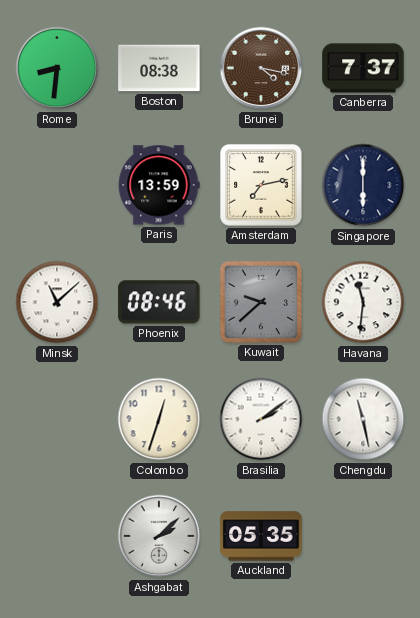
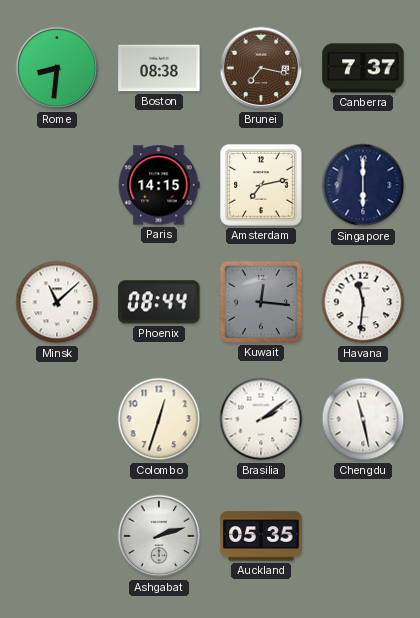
Brunei: 4:17 -> 7:17 (261, 68)
Paris: 13:59 -> 14:15 (159, 185)
Phoenix: 08:46 -> 08:44 (159, 302)
Kuwait: 9:38 -> 12:16 (261, 302)
Ashgabat: 2:08 -> 2:12 (159, 536)
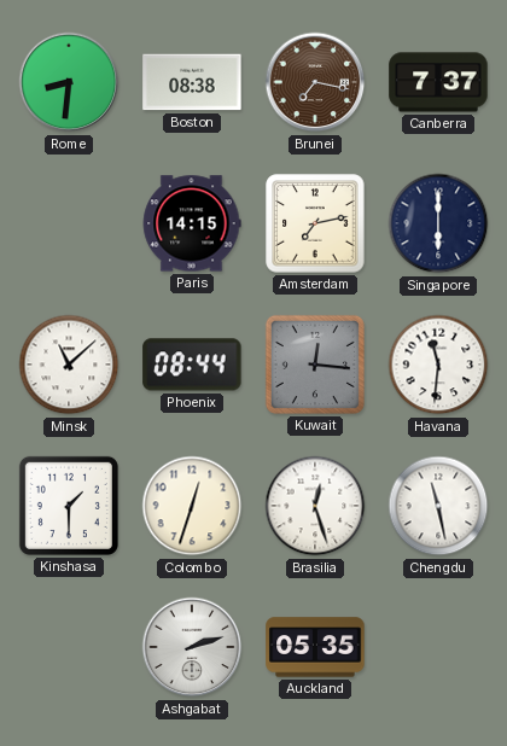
Kinshasa: none -> 1:30 (69, 506)
Brasilia: 2:09 -> 12:27 (315, 506)
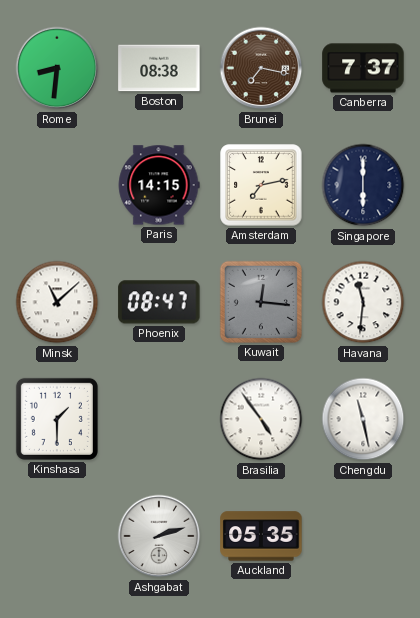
Phoenix: 08:44 -> 08:47 (159, 302)
Colombo: 12:33 -> none (192, 506)
Brasilia: 12:27 -> 4:54 (261, 419)
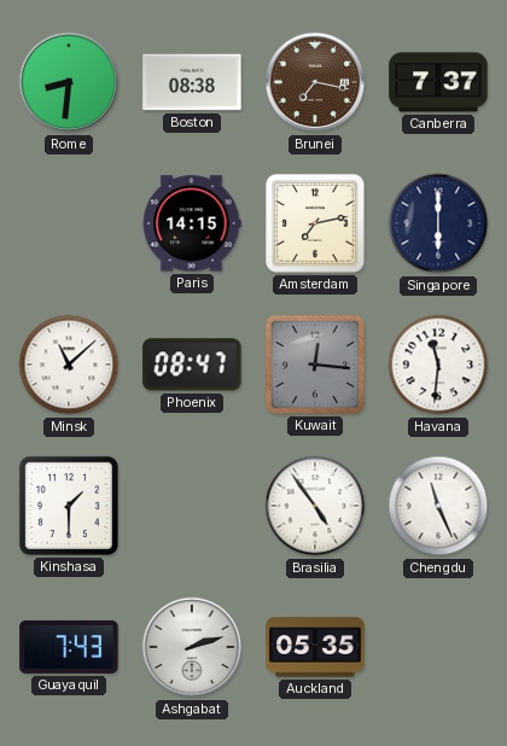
Chengdu: 11:28 -> 11:26 (438, 506)
Guayaquil: none -> 7:43 (69, 647)
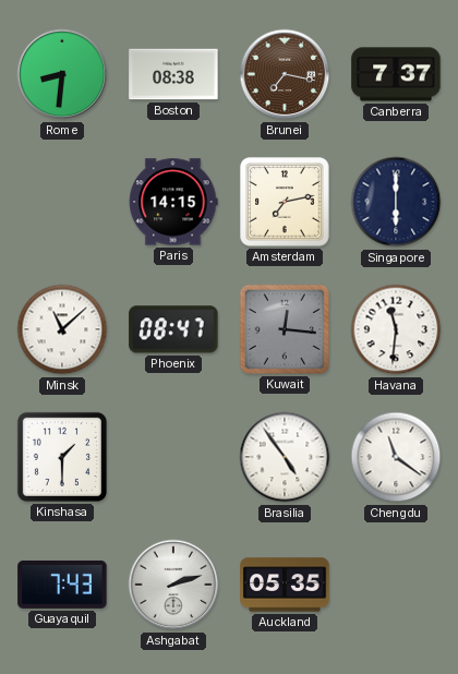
Chengdu: 11:26 -> 11:21 (396, 457)
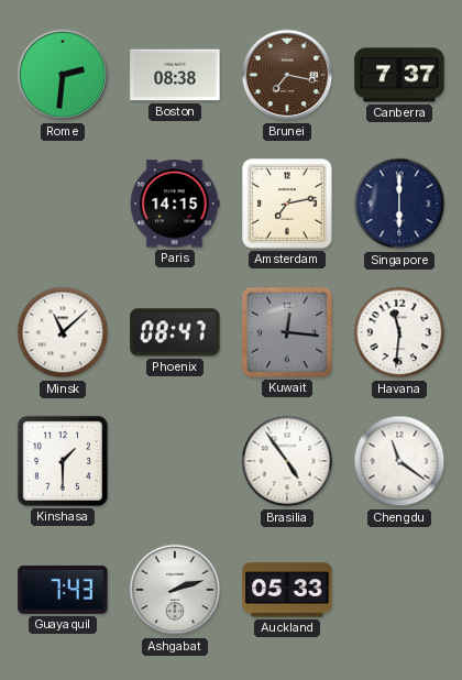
Rome: 8:31 -> 2:31 (63, 75)
Auckland: 05:35 -> 05:33 (287, 590)
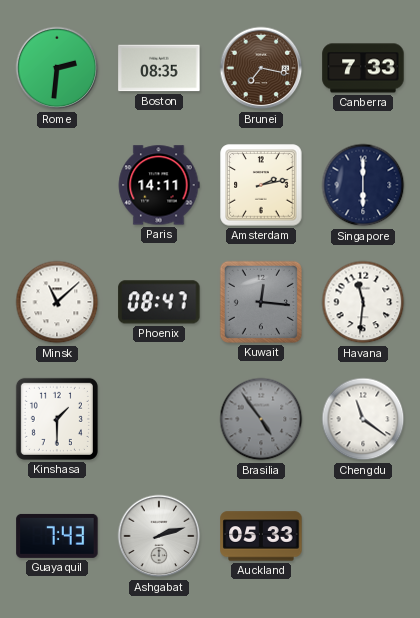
Boston: 08:38 -> 08:35 (159, 68)
Canberra: 7:37 -> 7:33 (363, 68)
Paris: 14:15 -> 14:11 (159, 185)
Amsterdam: 7:13 -> 2:13 (261, 185)
Brasilia dial: white -> grey (261, 419)
